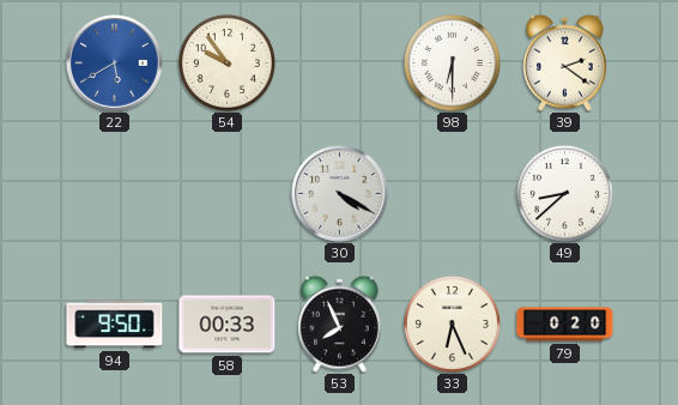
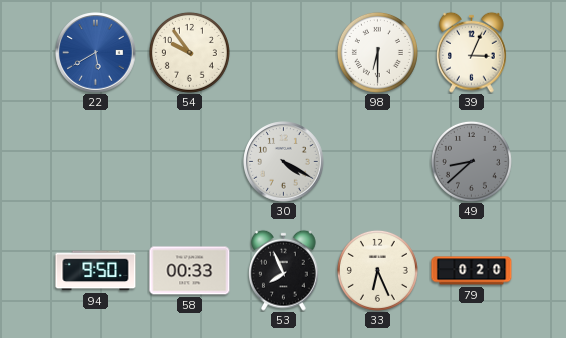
39: 2:21 -> 3:04 (472, 52)
49 dial: white -> grey (471, 161)
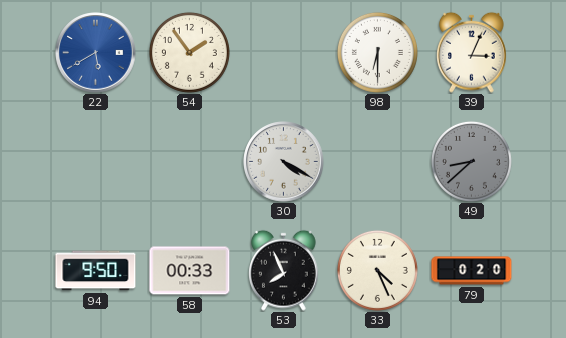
54: 9:54 -> 1:54 (189, 52)
33: 6:26 -> 4:26 (377, 270)
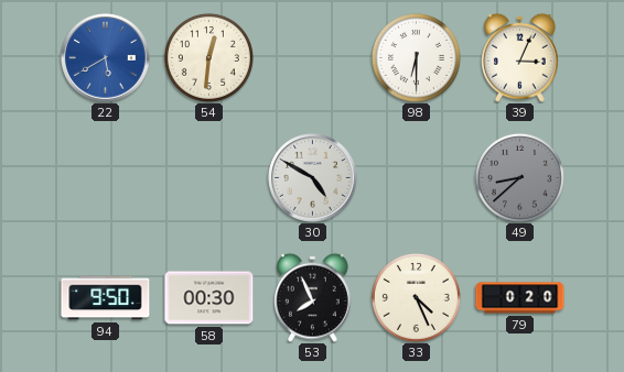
54: 1:54 -> 12:31 (208, 57)
30: 4:20 -> 4:50 (313, 178)
58: 00:33 -> 00:30 (209, 298)
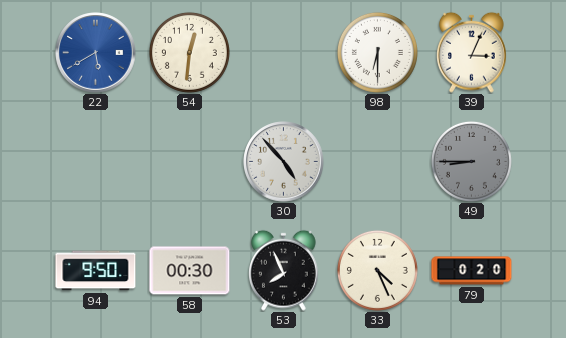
30: 4:50 -> 4:53 (284, 162)
49: 8:38 -> 8:45 (471, 161)
